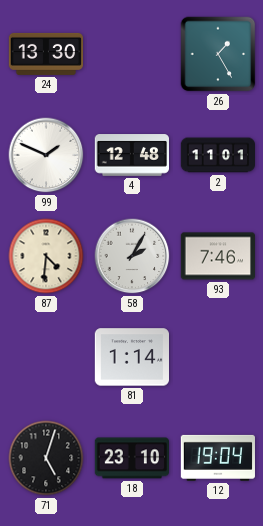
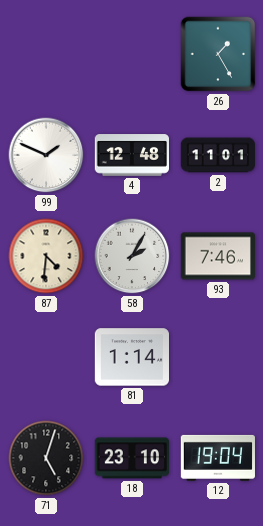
24: 13:30 -> none (45, 54)
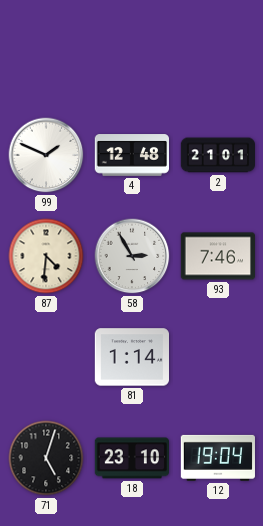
26: 1:25 -> none (218, 54)
2: 11:01 -> 21:01 (217, 155)
58: 2:05 -> 2:55 (132, 256)
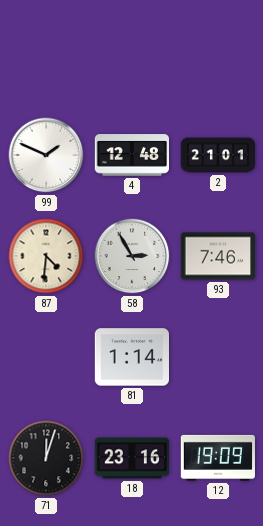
71: 5:03 -> 12:03 (46, 458)
18: 23:10 -> 23:16 (131, 458)
12: 19:04 -> 19:09 (218, 458)
